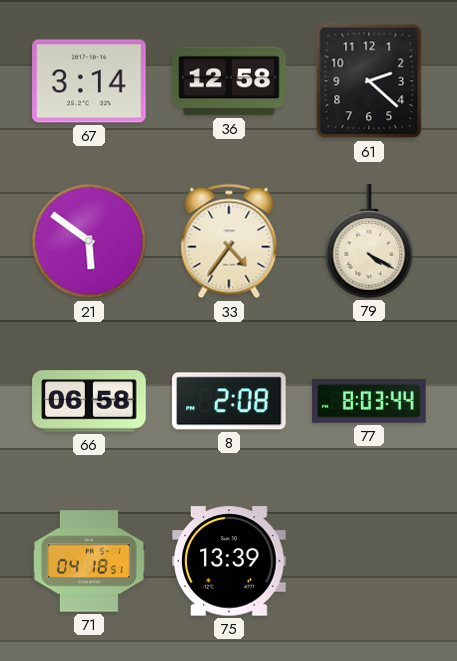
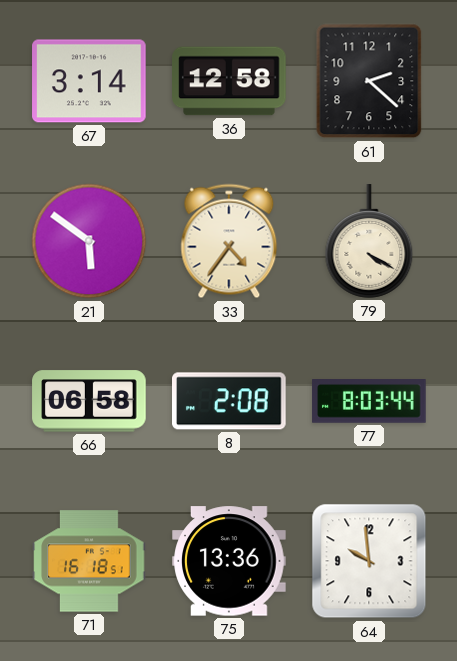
71: 04:18 -> 16:18 (89, 561)
75: 13:39 -> 13:36 (229, 561)
64: none -> 9:59 (369, 561)
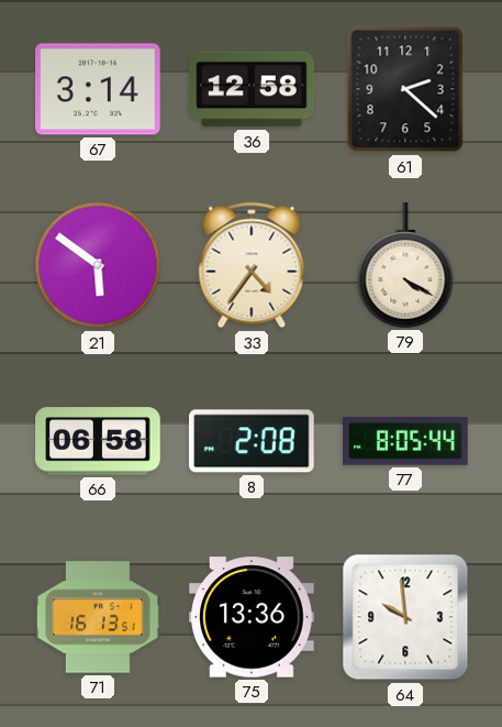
77: 8:03 -> 8:05 (405, 442)
71: 16:18 -> 16:13 (98, 617)
